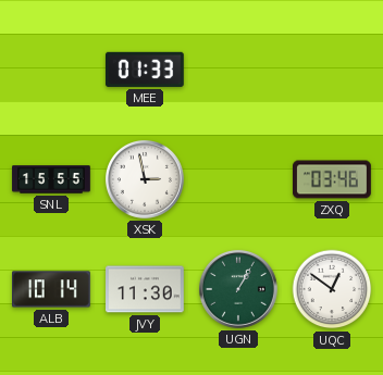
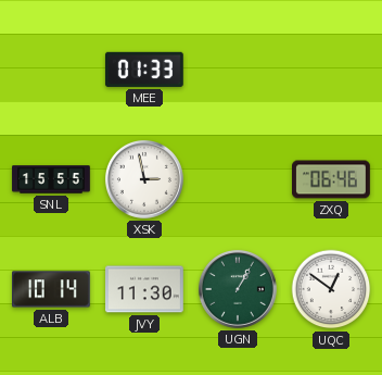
ZXQ: 03:46 -> 06:46 (332, 179)
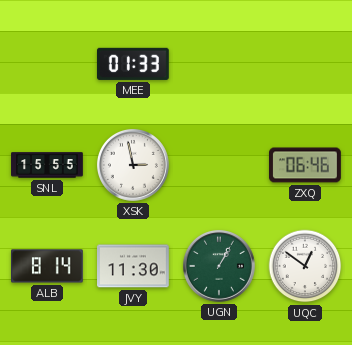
ALB: 10:14 -> 8:14 (48, 266)
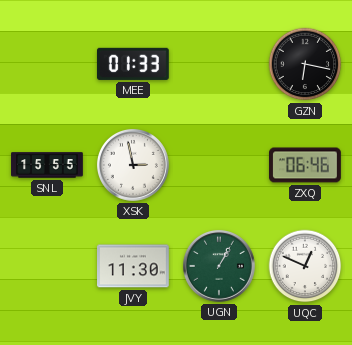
GZN: none -> 6:17 (305, 64)
ALB: 8:14 -> none (48, 266)
UQC: 12:51 -> 12:49 (305, 266)
